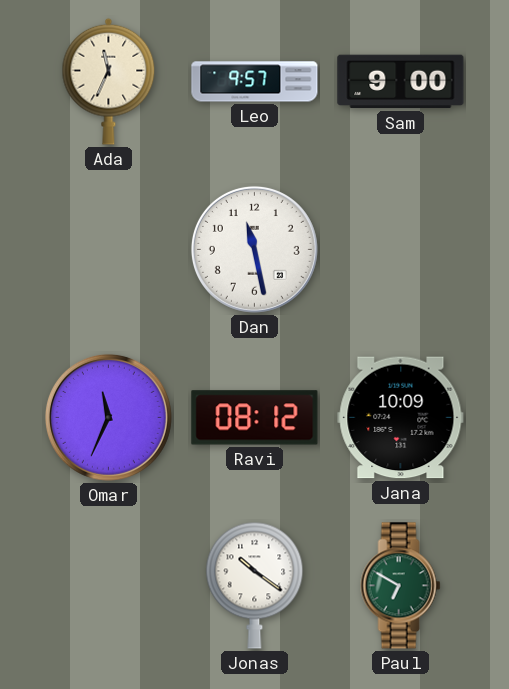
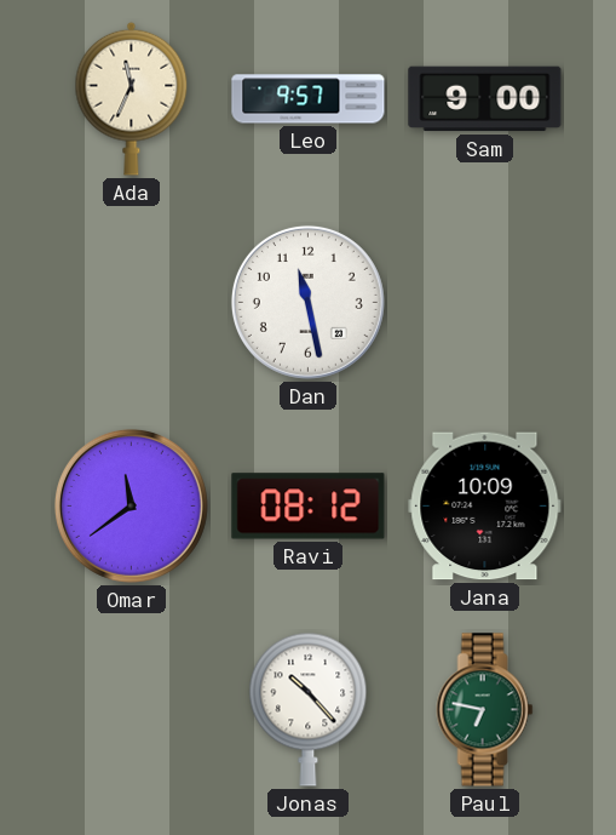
Omar: 11:34 -> 11:39 (131, 505)
Jonas: 10:21 -> 10:23 (309, 709)
Paul: 6:50 -> 6:47 (485, 710)
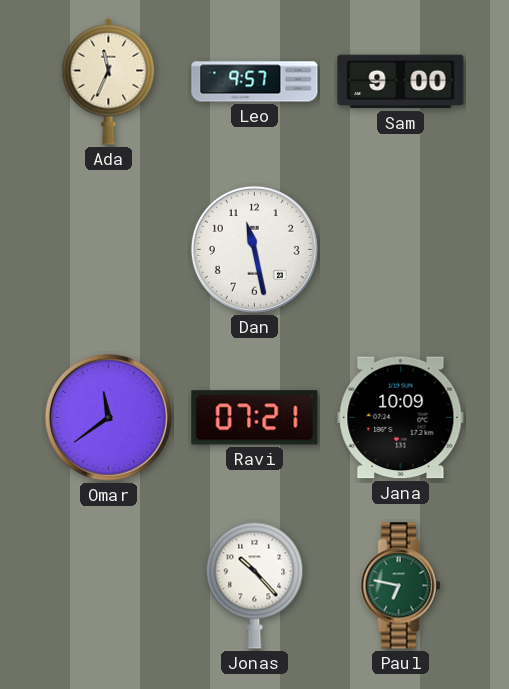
Ravi: 08:12 -> 07:21 (255, 418)
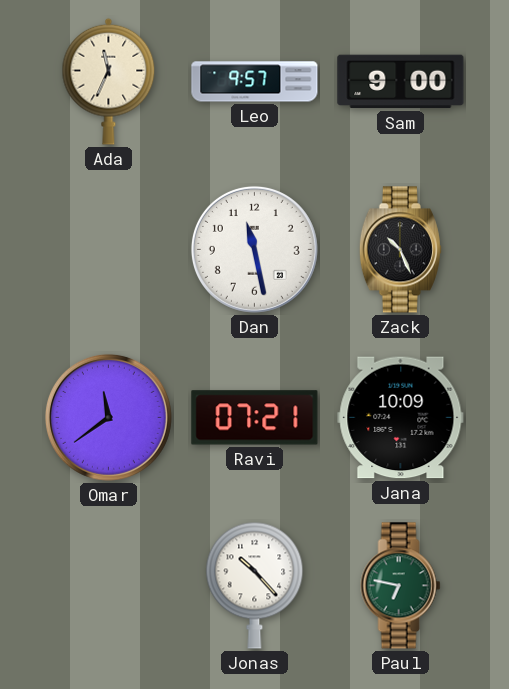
Zack: none -> 10:26 (400, 250)
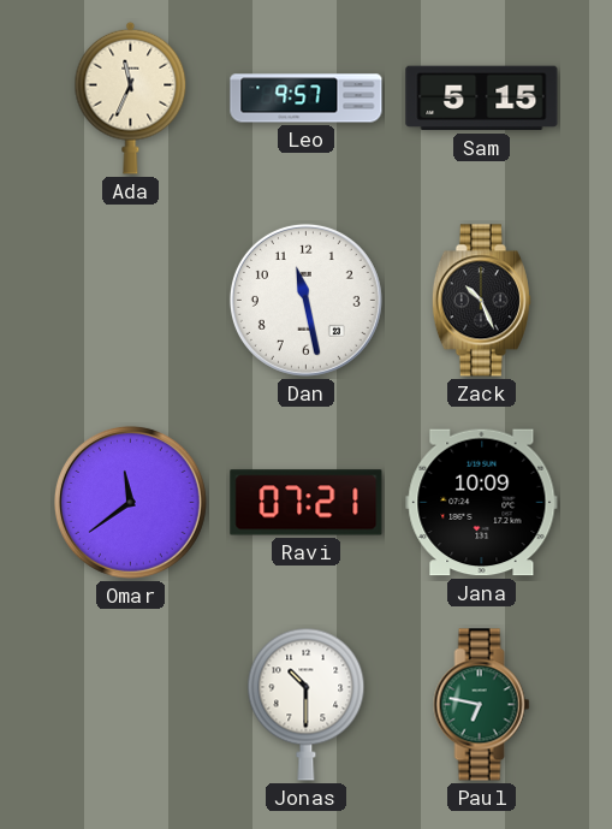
Sam: 9:00 -> 5:15 (482, 99)
Jonas: 10:23 -> 10:30 (307, 704)
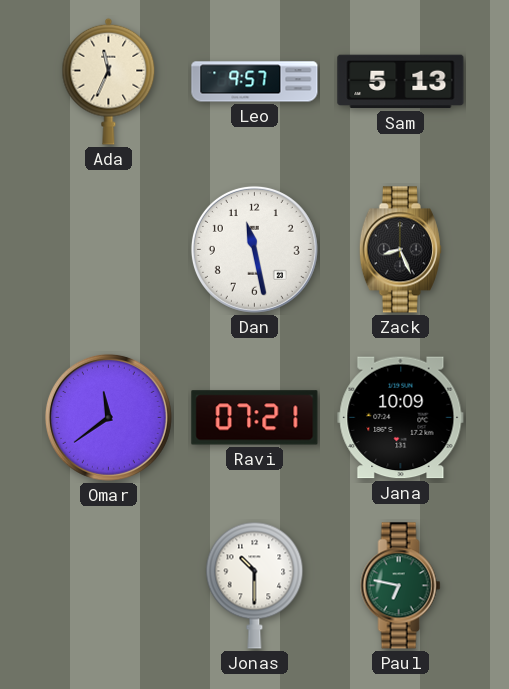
Sam: 5:15 -> 5:13 (401, 82)
Zack: 10:26 -> 8:26 (400, 250)
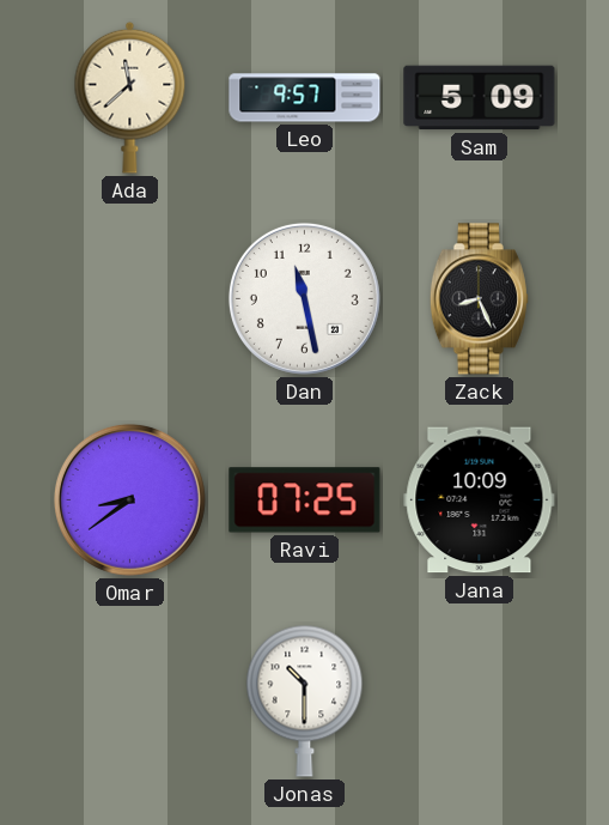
Ada: 11:34 -> 11:38 (130, 97)
Sam: 5:13 -> 5:09 (480, 98)
Omar: 11:39 -> 8:39 (129, 499)
Ravi: 07:21 -> 07:25 (305, 501)
Paul: 6:47 -> none (401, 586)
